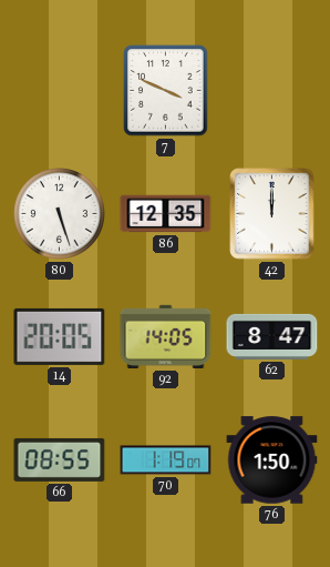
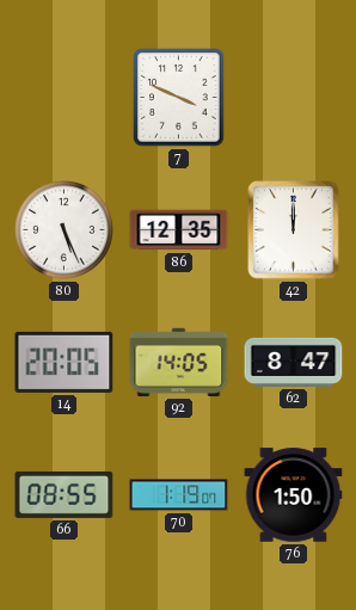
80: 5:27 -> 5:26 (65, 230)
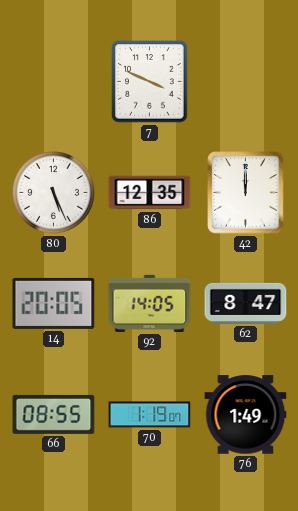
76: 1:50 -> 1:49 (246, 415)
